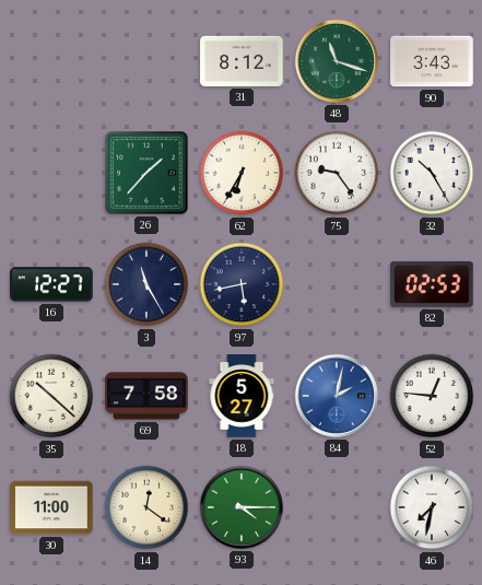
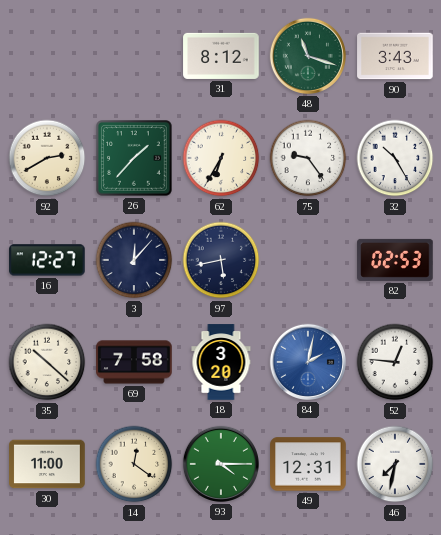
92: none -> 2:40 (47, 158)
3: 11:25 -> 12:07 (134, 260)
18: 5:27 -> 3:20 (221, 362)
49: none -> 12:31 (308, 464)
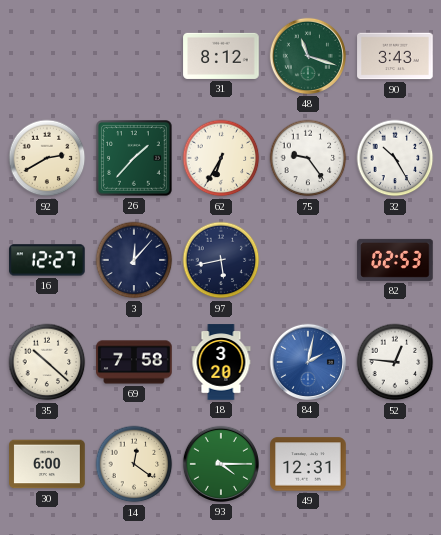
30: 11:00 -> 6:00 (47, 464)
46: 7:32 -> none (395, 464)
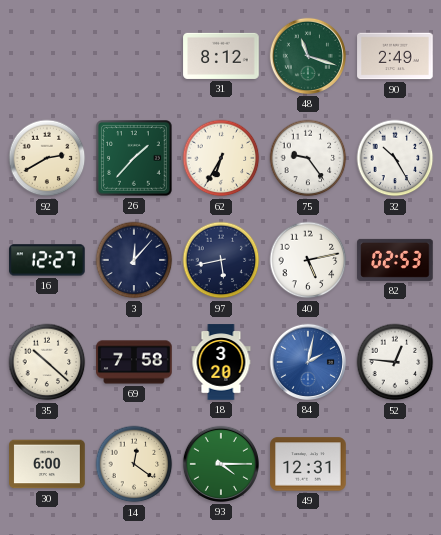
90: 3:43 -> 2:49 (395, 56)
40: none -> 5:13 (308, 260)
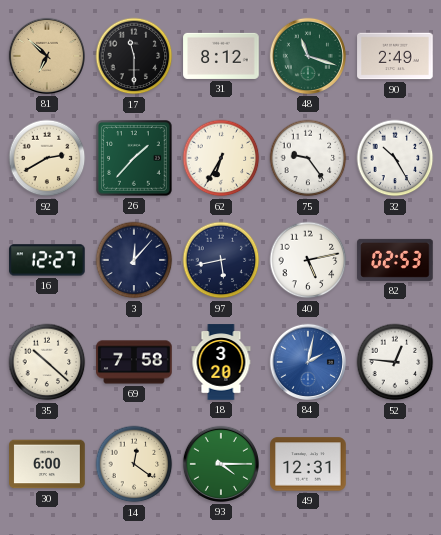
81: none -> 6:52 (47, 56)
17: none -> 11:30 (134, 56)
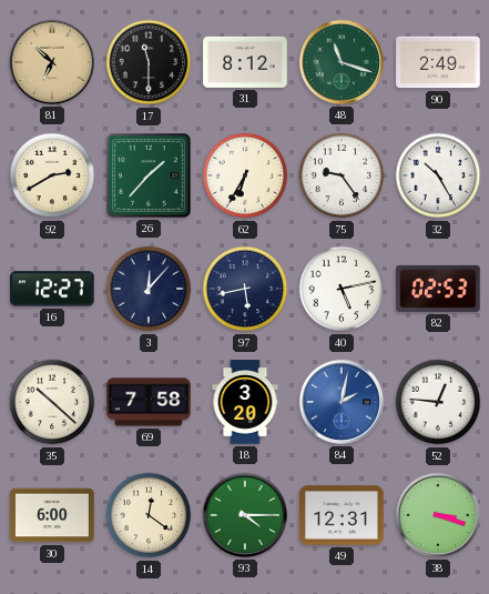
38: none -> 3:18 (438, 515)
